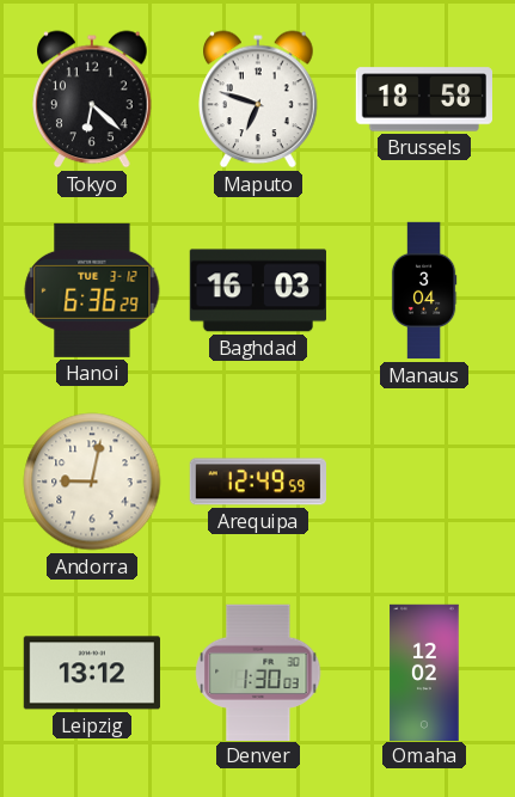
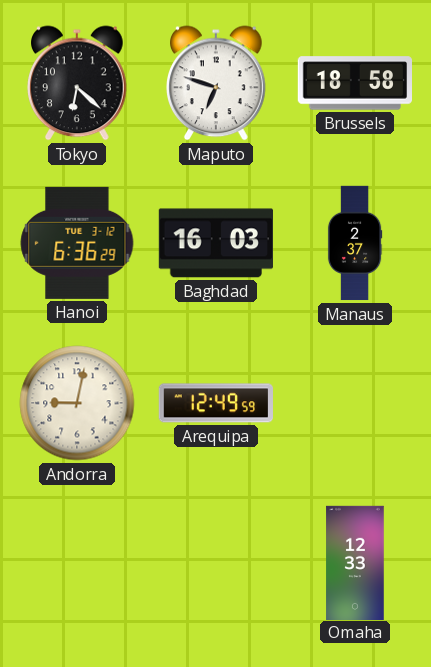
Manaus: 3:04 -> 2:37 (355, 243)
Leipzig: 13:12 -> none (92, 673)
Denver: 1:30 -> none (258, 672)
Omaha: 12:02 -> 12:33 (355, 562)
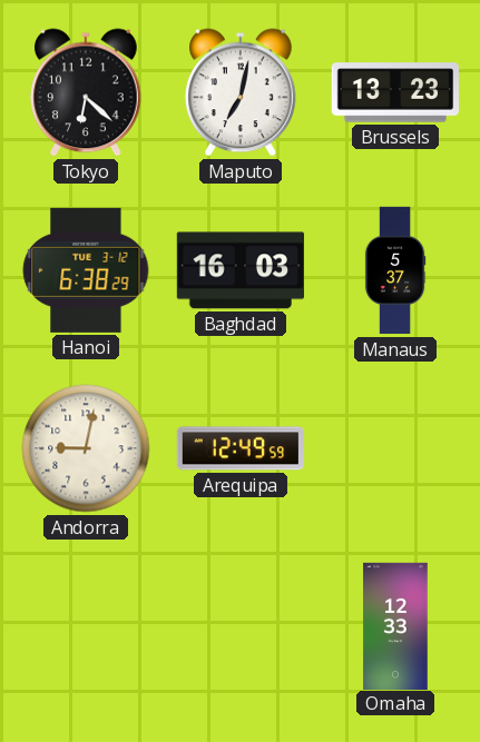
Maputo: 6:48 -> 7:02 (242, 92)
Brussels: 18:58 -> 13:23 (394, 92)
Hanoi: 6:36 -> 6:38 (86, 270)
Manaus: 2:37 -> 5:37 (395, 270)
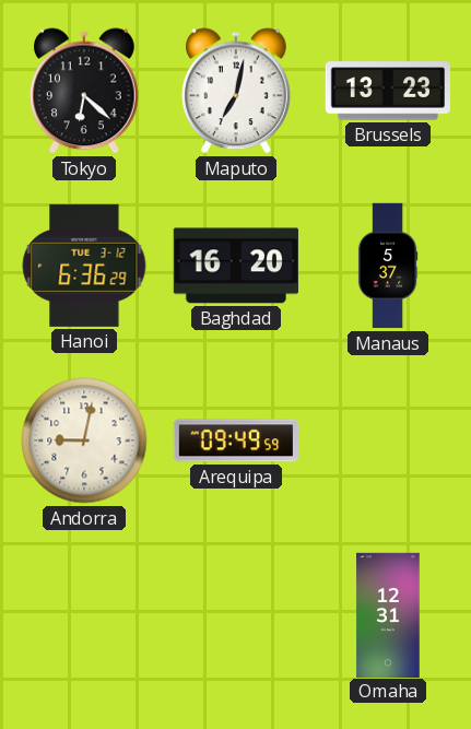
Hanoi: 6:38 -> 6:36 (84, 266)
Baghdad: 16:03 -> 16:20 (236, 266)
Arequipa: 12:49 -> 09:49 (236, 440)
Omaha: 12:33 -> 12:31 (388, 614)
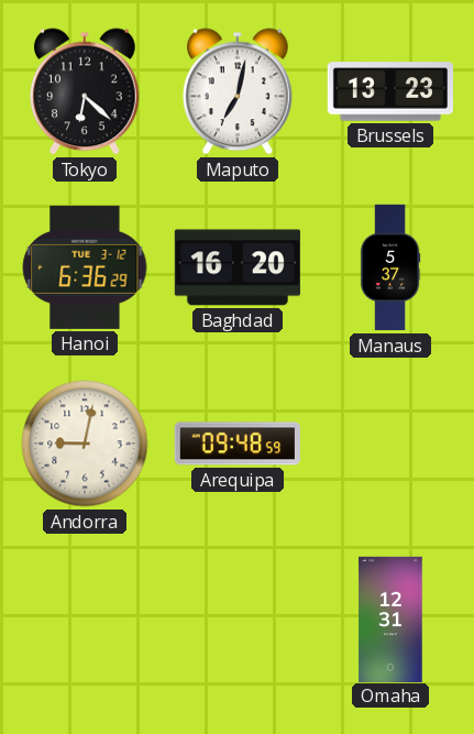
Arequipa: 09:49 -> 09:48 (238, 443)
